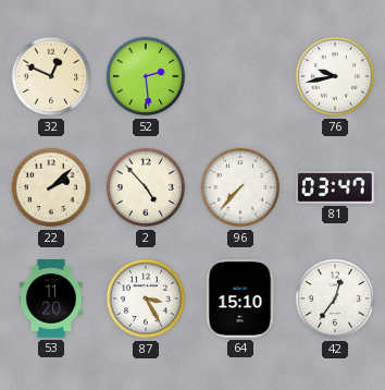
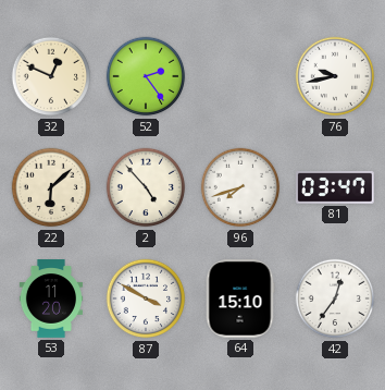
52: 2:29 -> 2:24 (146, 76)
22: 2:08 -> 6:08 (51, 187)
96: 7:37 -> 7:42 (240, 187)
87: 3:25 -> 3:50 (146, 298)
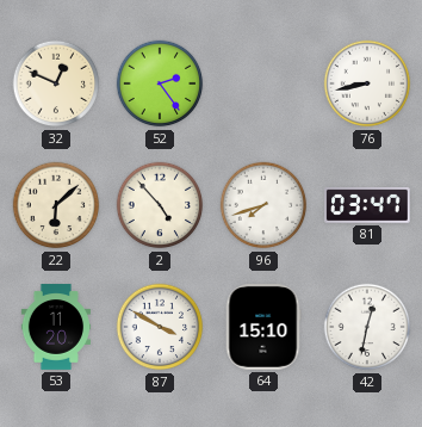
76: 9:43 -> 8:43 (367, 83)
42: 12:36 -> 12:32 (367, 327)
